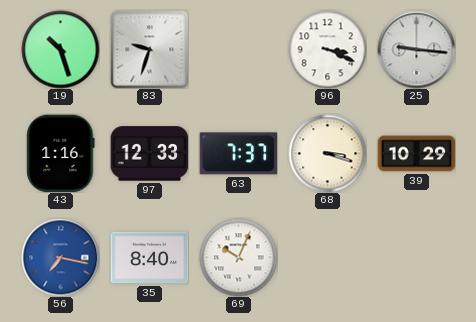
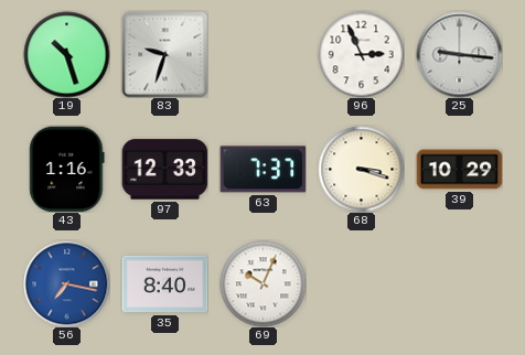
96: 3:19 -> 2:56 (361, 54)
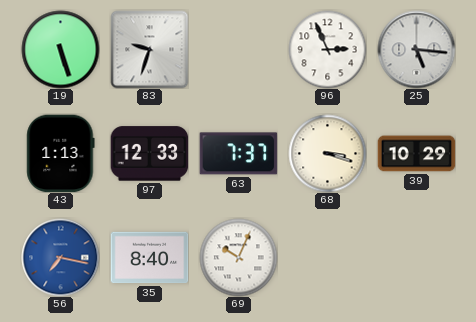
19: 10:27 -> 5:27 (60, 49)
25: 9:16 -> 5:16 (416, 49)
43: 1:16 -> 1:13 (61, 153)
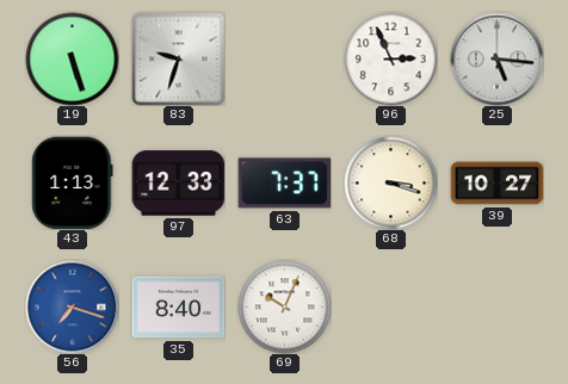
39: 10:29 -> 10:27 (496, 184)
56: 7:17 -> 7:18 (72, 306)
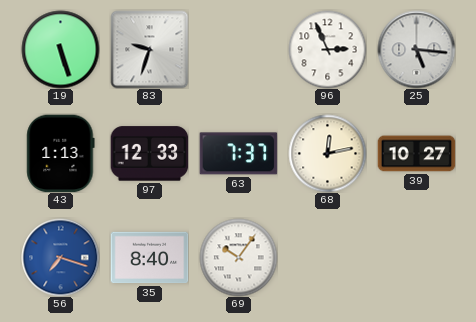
68: 3:18 -> 12:13 (327, 153)
69: 10:04 -> 10:06 (238, 257)
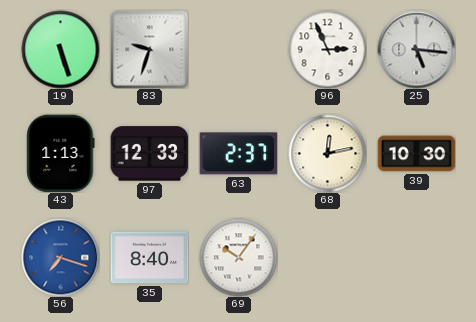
63: 7:37 -> 2:37 (238, 154)
39: 10:27 -> 10:30 (416, 154)
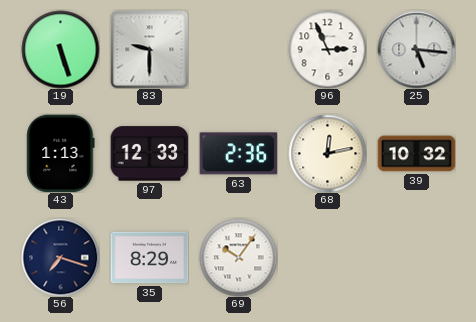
83: 9:33 -> 9:30 (149, 49)
63: 2:37 -> 2:36 (238, 154)
39: 10:30 -> 10:32 (416, 154)
56 dial: blue -> navy (60, 257)
35: 8:40 -> 8:29 (149, 258)
